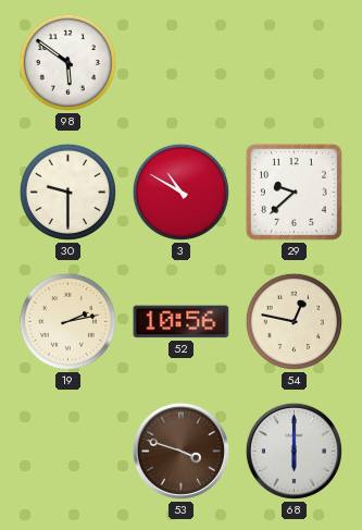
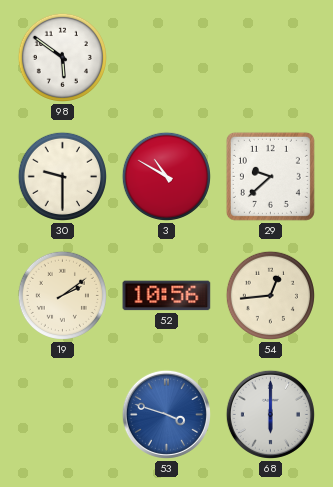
19: 2:13 -> 2:09 (62, 295)
54: 12:47 -> 12:44 (270, 295)
53 dial: brown -> blue (166, 414)
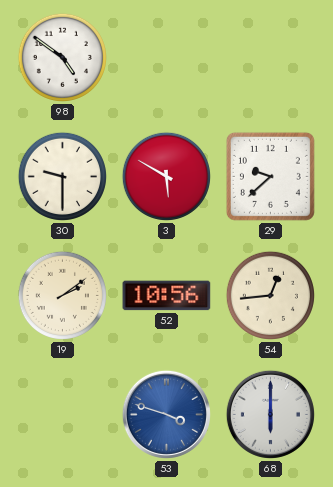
98: 5:51 -> 4:51 (62, 57)
3: 10:50 -> 5:50 (166, 176)
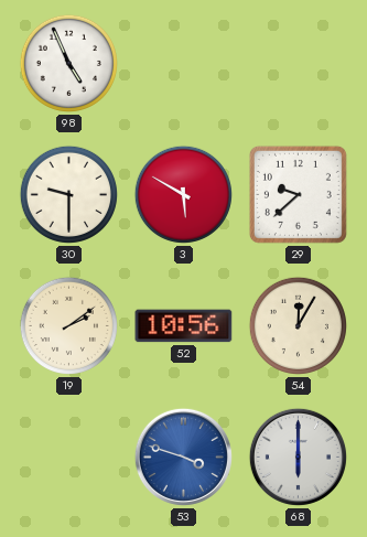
98: 4:51 -> 4:56 (68, 63)
54: 12:44 -> 12:05 (298, 325)
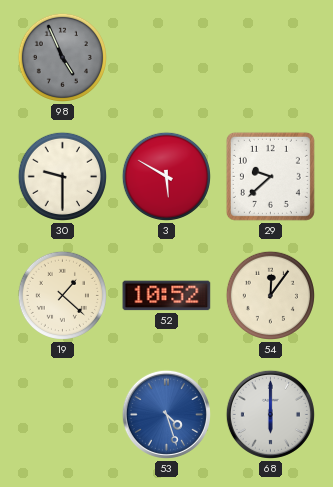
98 dial: white -> grey (62, 57)
19: 2:09 -> 1:22 (62, 295)
52: 10:56 -> 10:52 (167, 296)
54: 12:05 -> 12:06 (270, 295)
53: 3:48 -> 4:27 (166, 414)
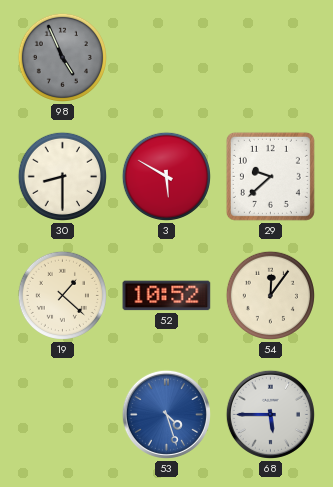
30: 9:30 -> 8:30 (62, 176)
68: 6:00 -> 5:45 (270, 414)
